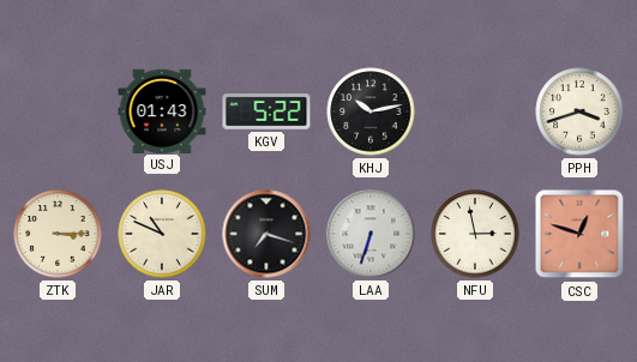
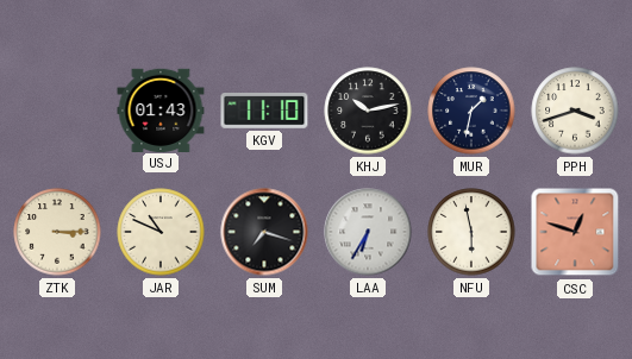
KGV: 5:22 -> 11:10 (264, 112)
MUR: none -> 1:32 (471, 111)
LAA: 6:33 -> 6:35 (368, 232)
NFU: 2:58 -> 5:58 (471, 232)
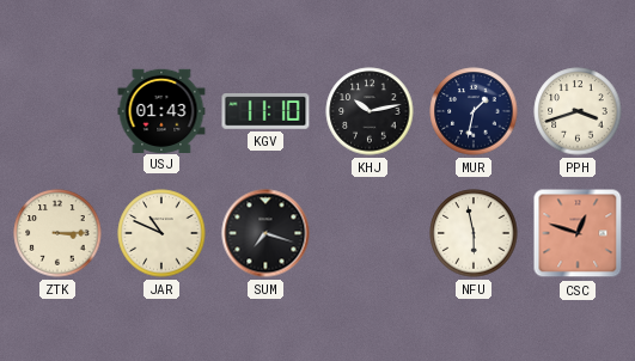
LAA: 6:35 -> none (368, 232)
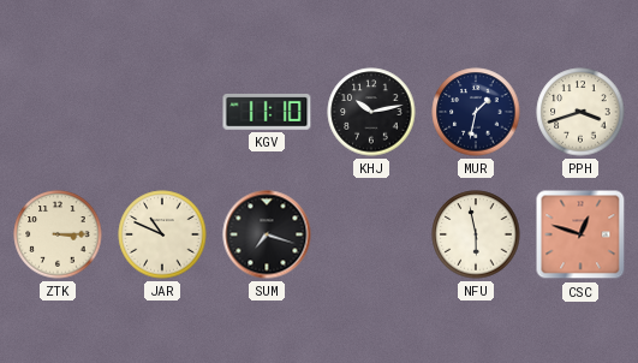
USJ: 01:43 -> none (161, 110)
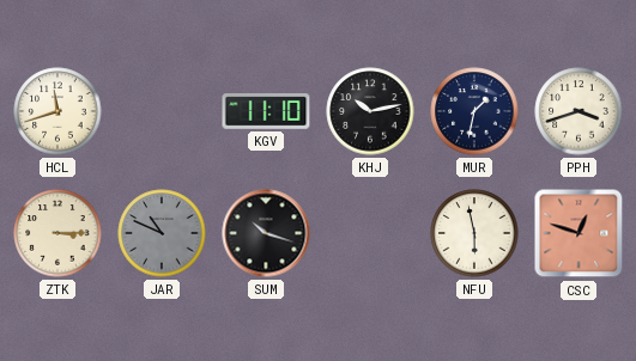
HCL: none -> 11:42 (57, 111)
JAR dial: cream -> grey (162, 233)
SUM: 7:18 -> 10:18 (266, 233)
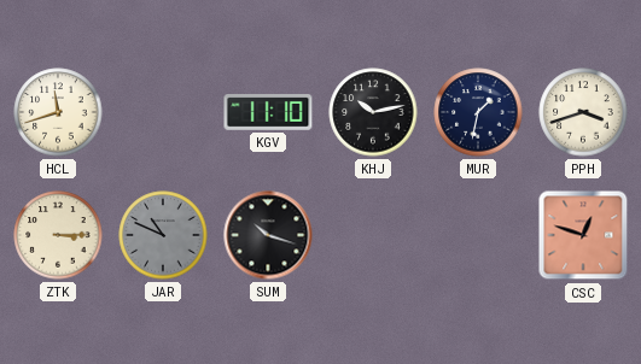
NFU: 5:58 -> none (474, 233)
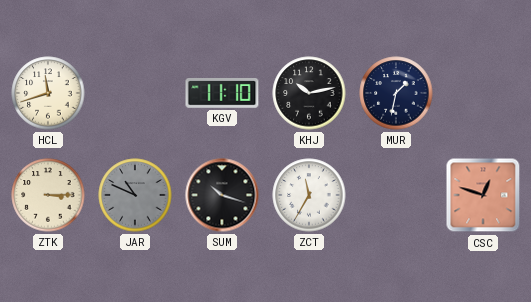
PPH: 3:42 -> none (583, 112)
ZCT: none -> 11:35 (309, 195)
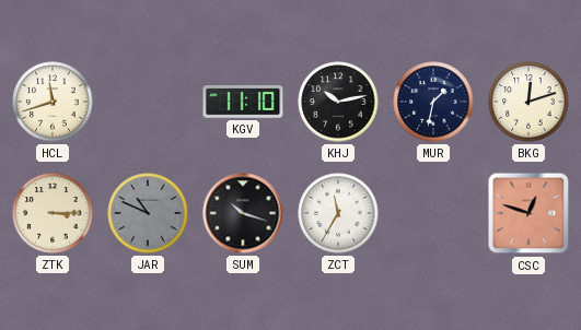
BKG: none -> 12:12 (528, 102)
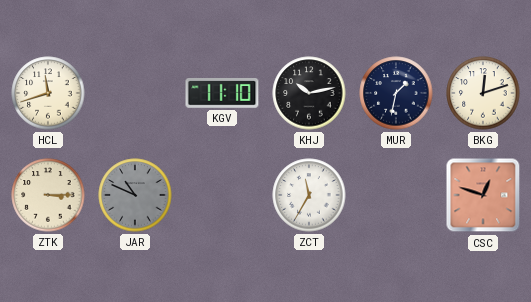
SUM: 10:18 -> none (243, 213)
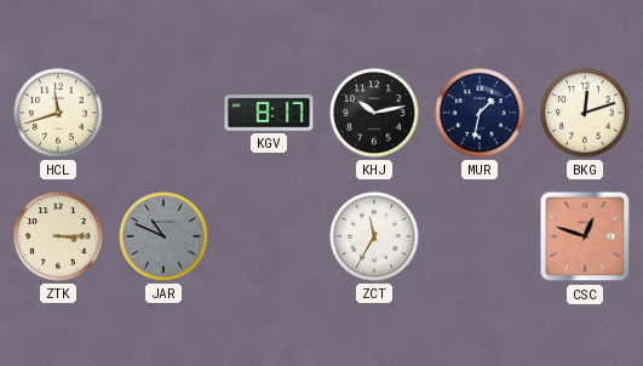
KGV: 11:10 -> 8:17 (269, 114)
